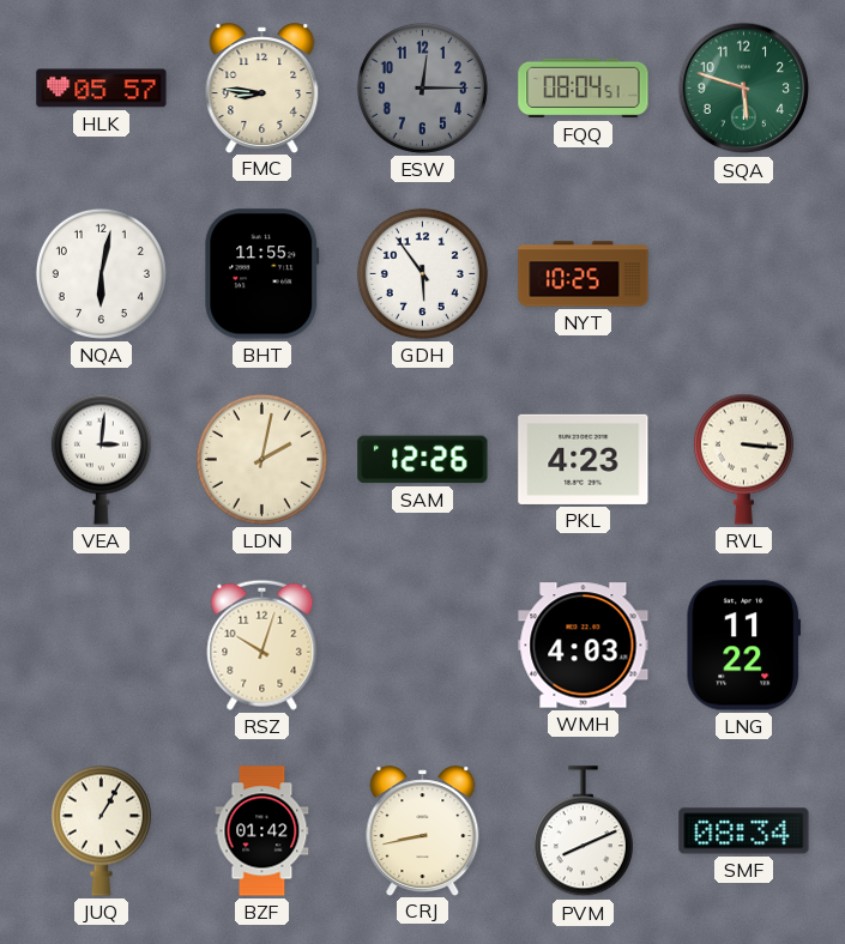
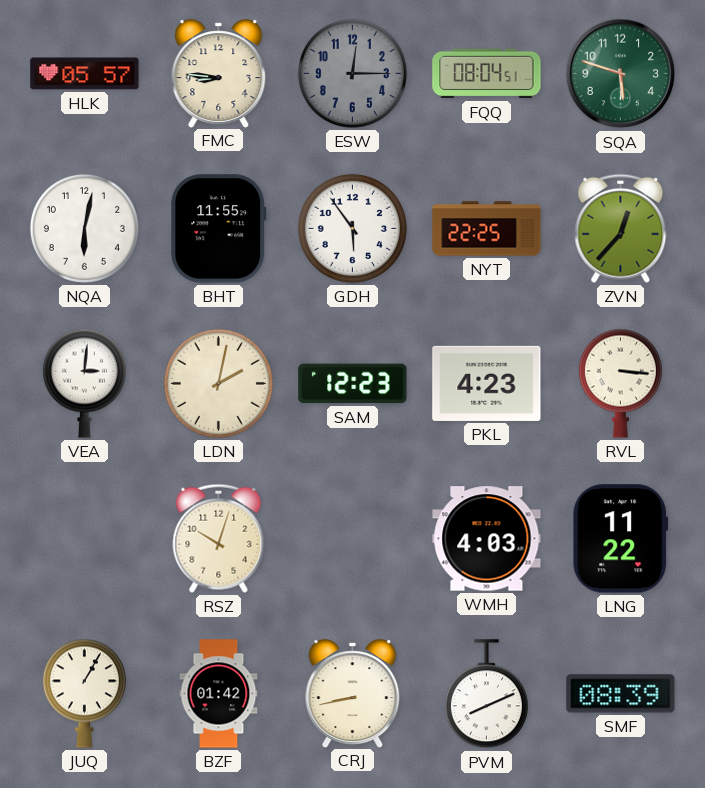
NYT: 10:25 -> 22:25 (487, 229)
ZVN: none -> 12:37 (621, 228)
SAM: 12:26 -> 12:23 (353, 384)
SMF: 08:34 -> 08:39 (621, 694)
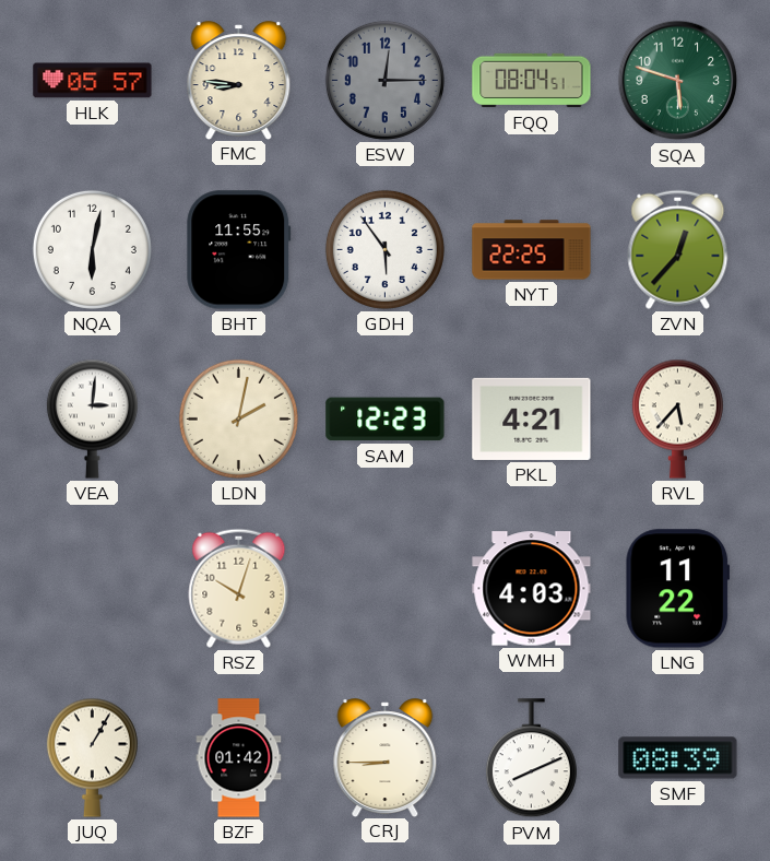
PKL: 4:23 -> 4:21 (532, 418)
RVL: 3:16 -> 5:37 (677, 418)
CRJ: 8:43 -> 8:45 (386, 757)
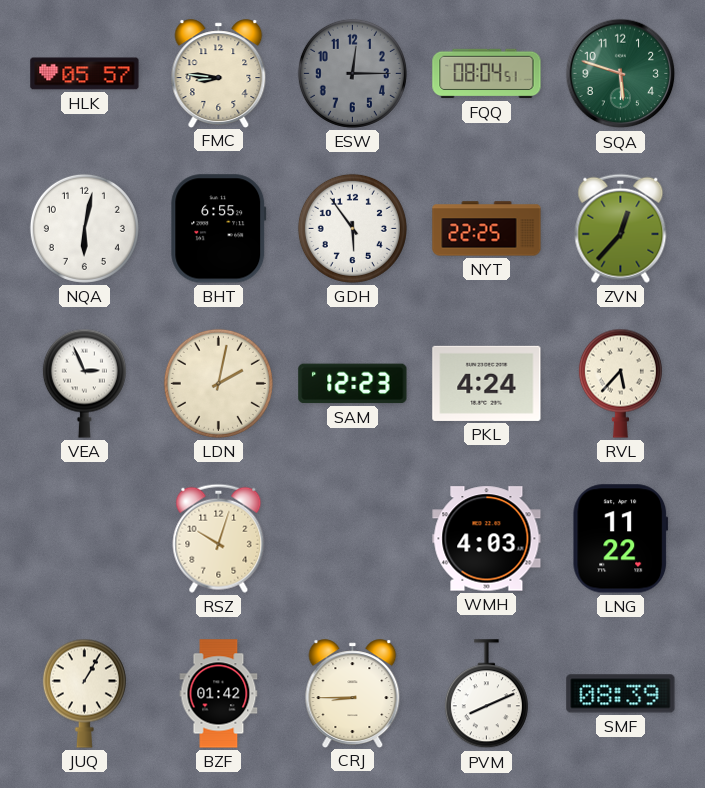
BHT: 11:55 -> 6:55 (219, 229)
VEA: 3:01 -> 2:56 (84, 383)
PKL: 4:21 -> 4:24 (487, 383)
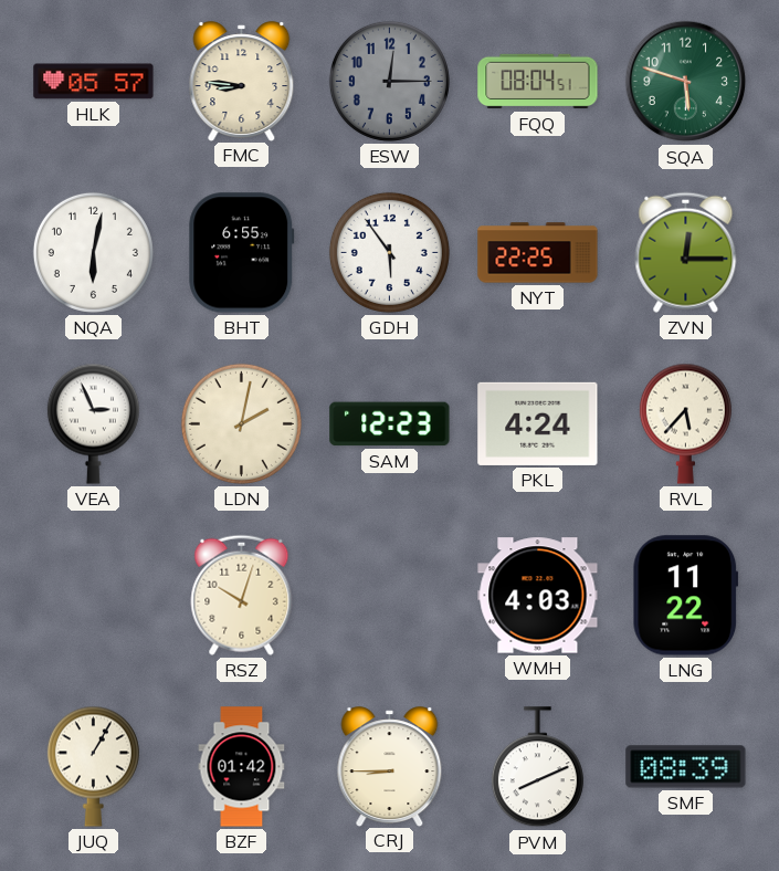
ZVN: 12:37 -> 12:15 (686, 252)
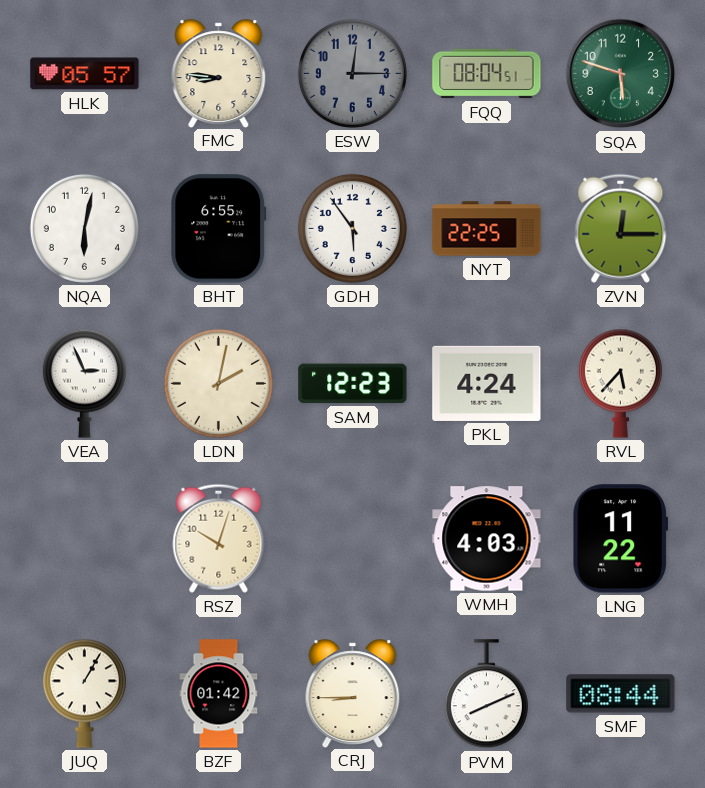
SMF: 08:39 -> 08:44 (621, 694)
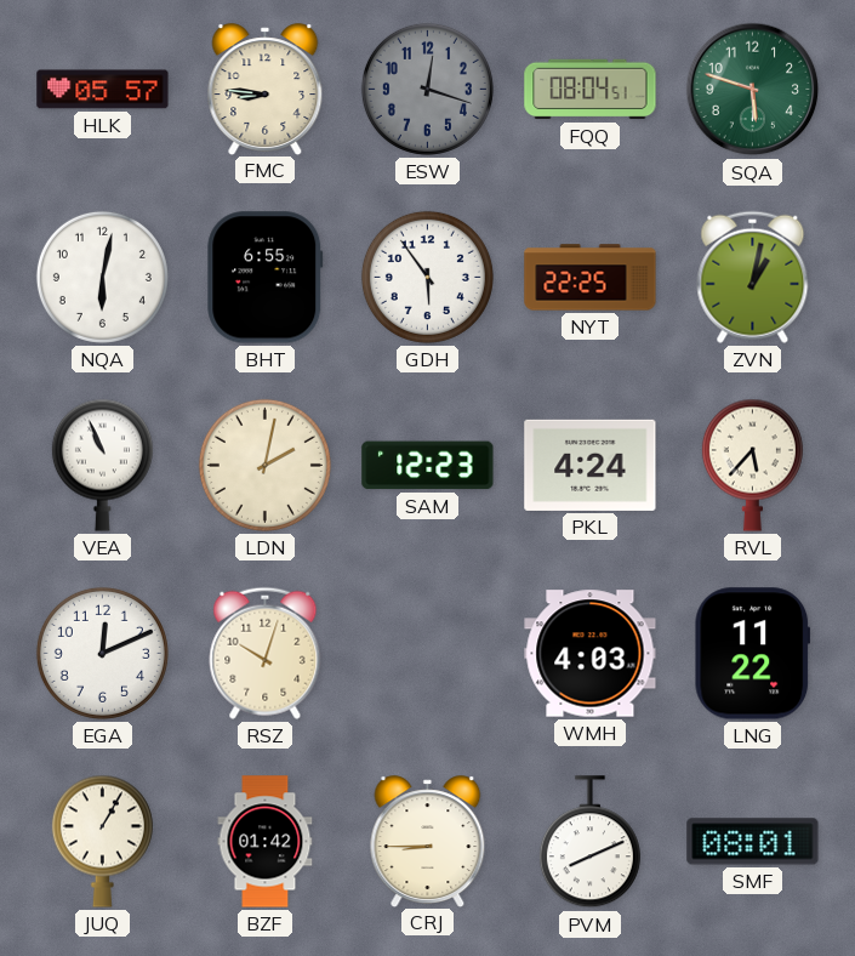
ESW: 12:15 -> 12:18 (427, 89)
ZVN: 12:15 -> 1:02 (753, 277)
VEA: 2:56 -> 10:56 (102, 465)
EGA: none -> 12:11 (102, 653)
SMF: 08:44 -> 08:01 (753, 842)
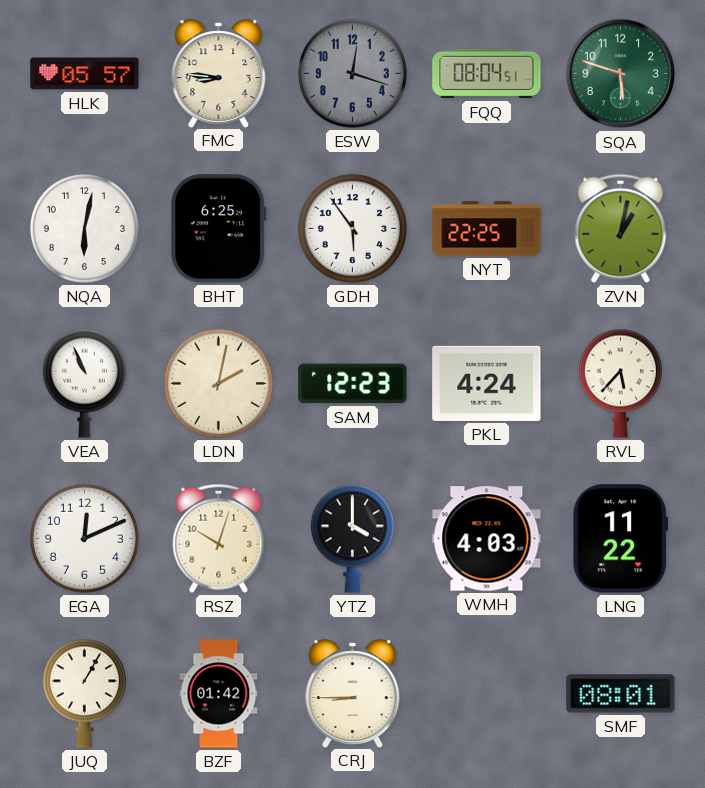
BHT: 6:55 -> 6:25 (219, 229)
YTZ: none -> 4:00 (352, 538)
PVM: 8:11 -> none (589, 842)
